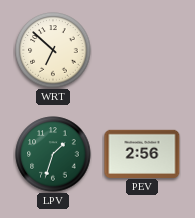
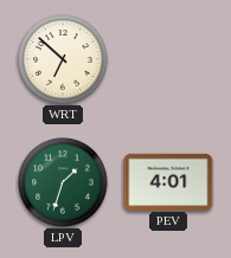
PEV: 2:56 -> 4:01 (168, 181)
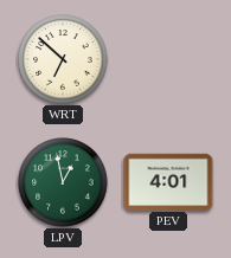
LPV: 1:33 -> 12:58 (63, 182)
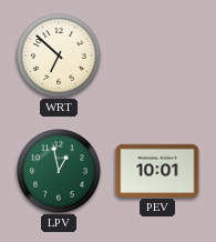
PEV: 4:01 -> 10:01 (157, 170)
